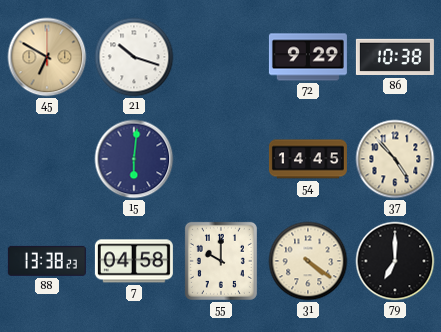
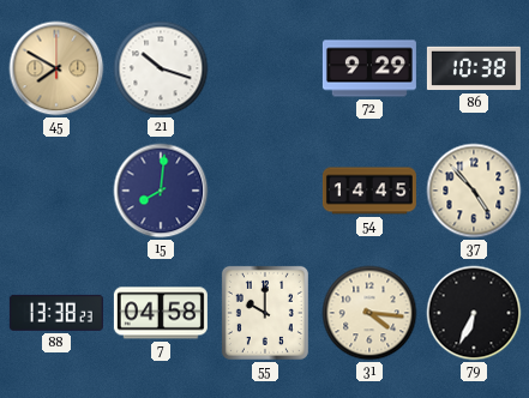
45: 6:50 -> 7:50 (56, 68)
15: 6:01 -> 8:01 (161, 191)
31: 4:21 -> 4:16 (369, 313)
79: 7:00 -> 6:34 (474, 313)
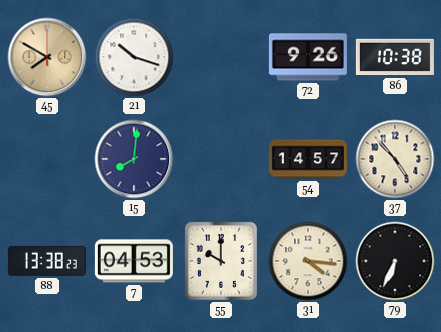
72: 9:29 -> 9:26 (308, 57)
54: 14:45 -> 14:57 (308, 159)
7: 04:58 -> 04:53 (134, 261)
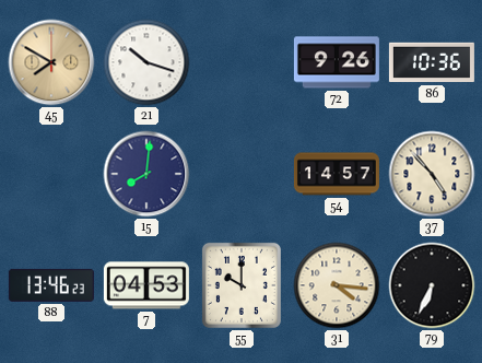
86: 10:38 -> 10:36 (432, 62)
88: 13:38 -> 13:46 (51, 285)
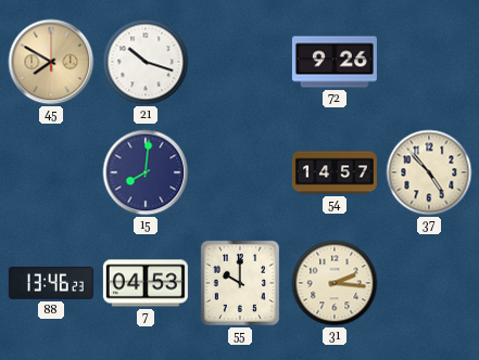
86: 10:36 -> none (432, 62)
31: 4:16 -> 2:16 (335, 283)
79: 6:34 -> none (432, 285)
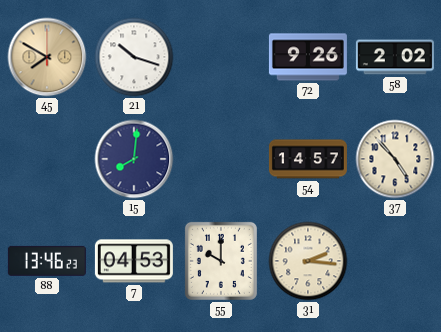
58: none -> 2:02 (395, 57)
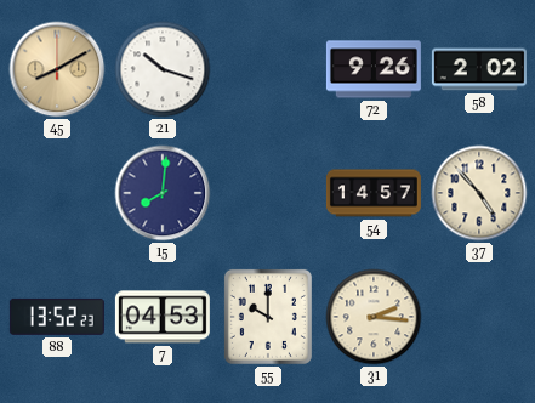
45: 7:50 -> 8:10 (57, 69)
88: 13:46 -> 13:52 (57, 317)
